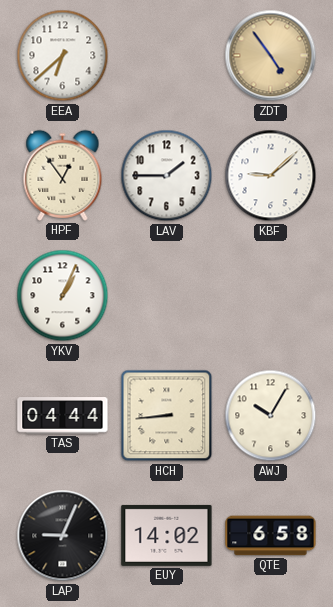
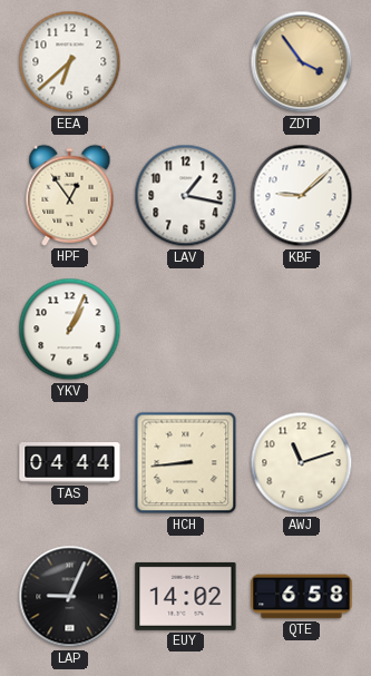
ZDT: 4:54 -> 3:54 (302, 62)
LAV: 1:45 -> 1:17 (186, 196)
AWJ: 10:05 -> 11:12 (302, 463)
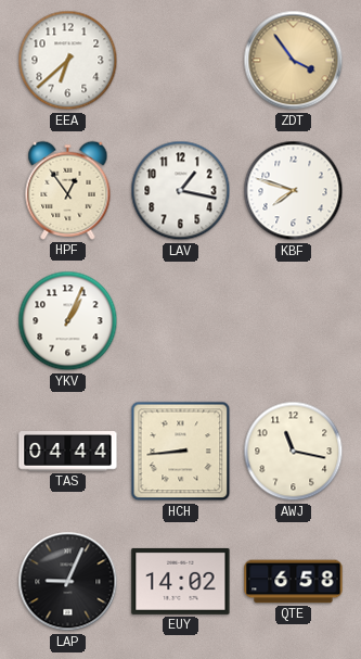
KBF: 9:08 -> 7:48 (294, 191)
AWJ: 11:12 -> 11:17 (294, 452)
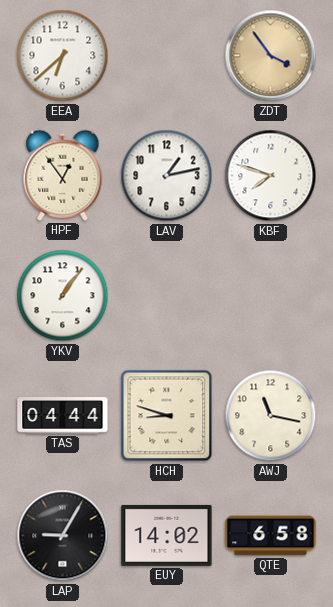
LAV: 1:17 -> 1:13 (167, 176)
YKV: 1:04 -> 1:06 (63, 296)
HCH: 8:44 -> 8:48 (167, 416)
LAP: 9:04 -> 9:05 (63, 536)
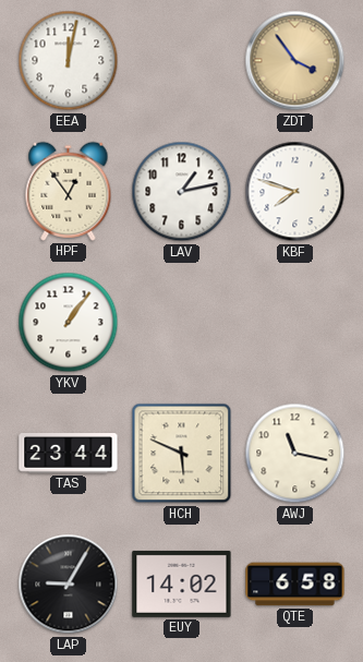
EEA: 6:38 -> 12:02 (69, 61)
TAS: 04:44 -> 23:44 (69, 454)
HCH: 8:48 -> 5:49 (182, 454)
